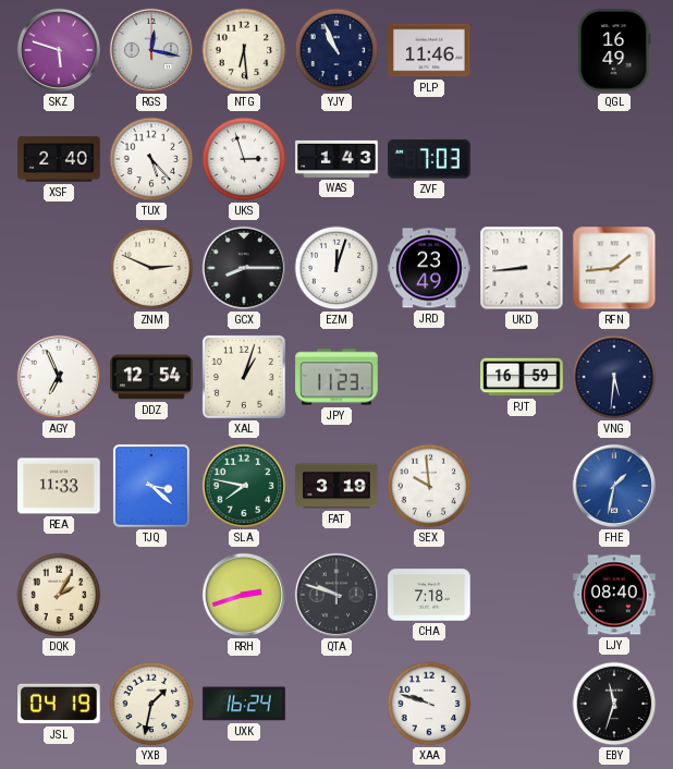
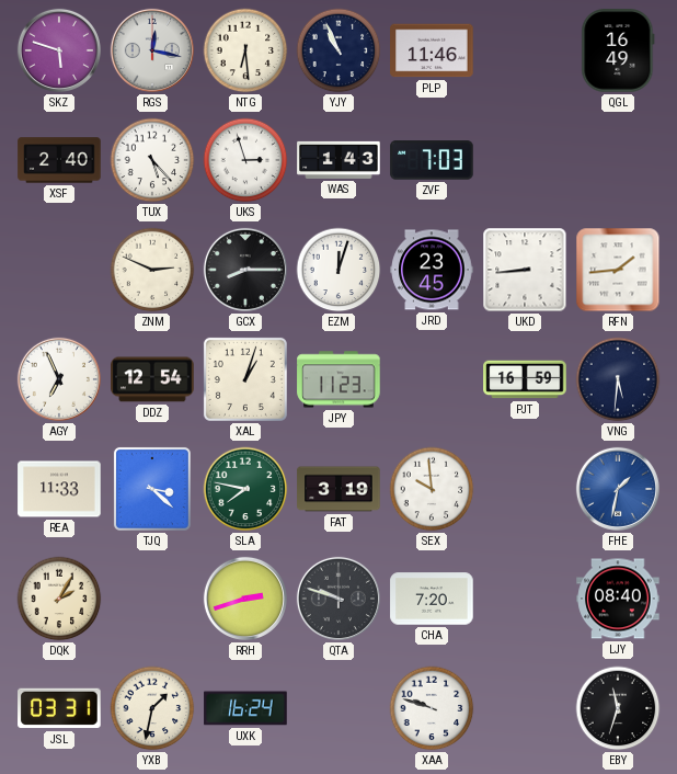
JRD: 23:49 -> 23:45 (432, 270)
CHA: 7:18 -> 7:20 (432, 599)
JSL: 04:19 -> 03:31 (59, 708)
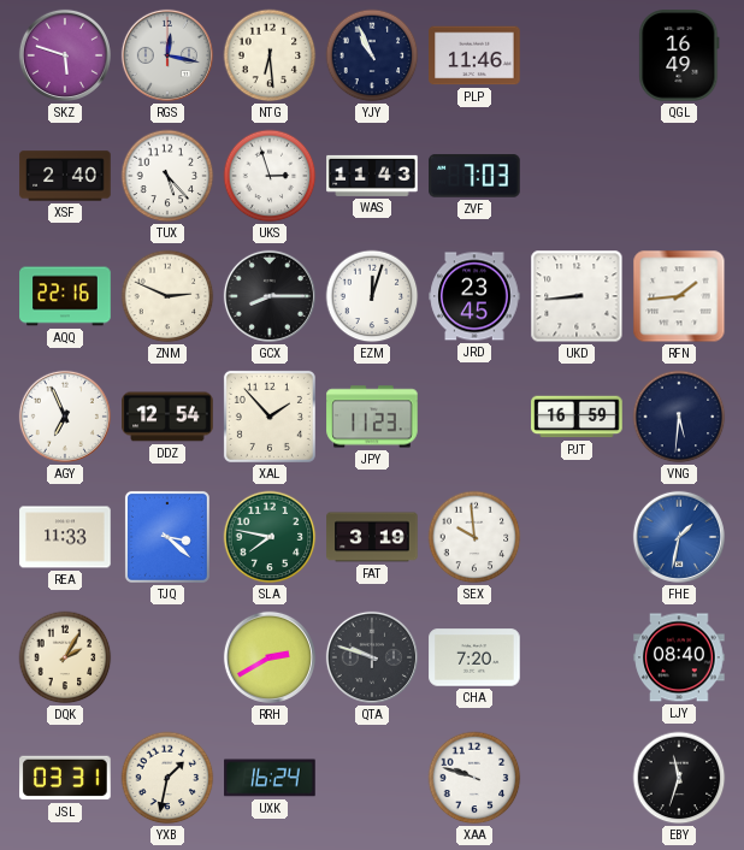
WAS: 1:43 -> 11:43 (372, 176)
AQQ: none -> 22:16 (65, 296)
XAL: 1:03 -> 1:53 (270, 417)
RRH: 2:42 -> 2:40 (270, 657)
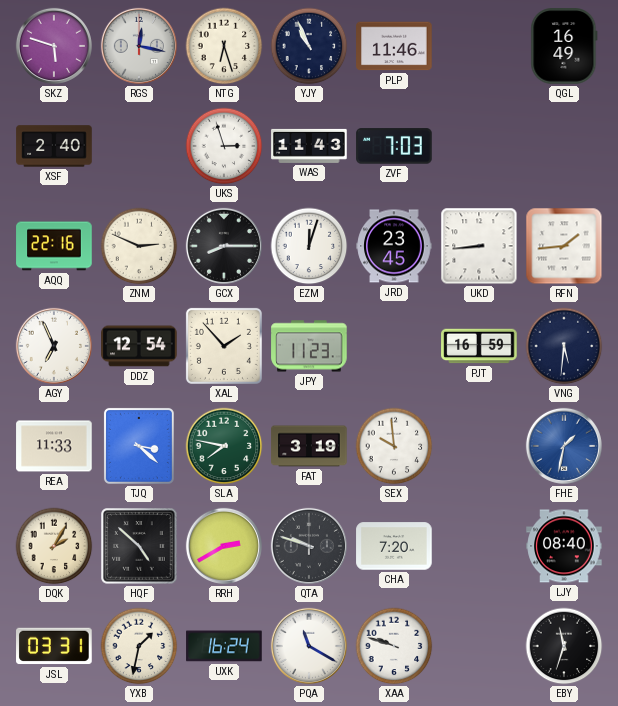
NTG: 6:29 -> 6:27 (224, 46)
TUX: 5:23 -> none (167, 176)
HQF: none -> 4:52 (139, 546)
PQA: none -> 11:20 (309, 646)
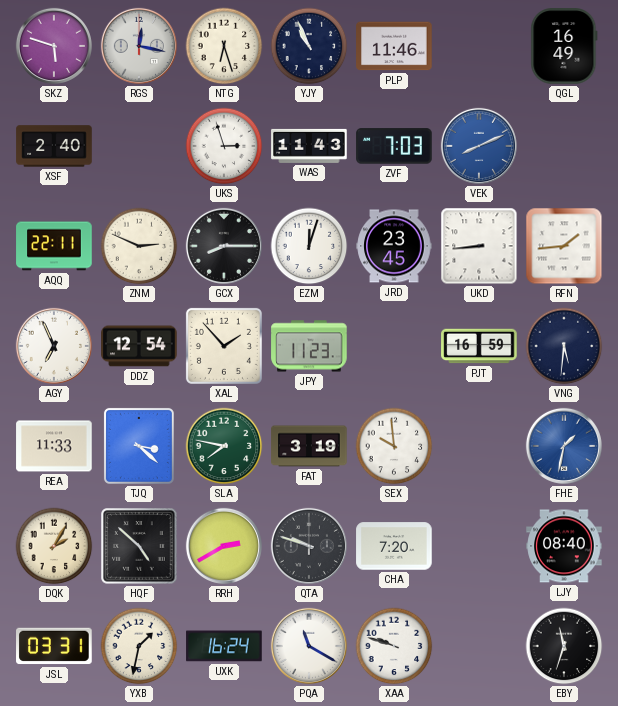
VEK: none -> 8:11 (479, 146)
AQQ: 22:16 -> 22:11 (54, 246)
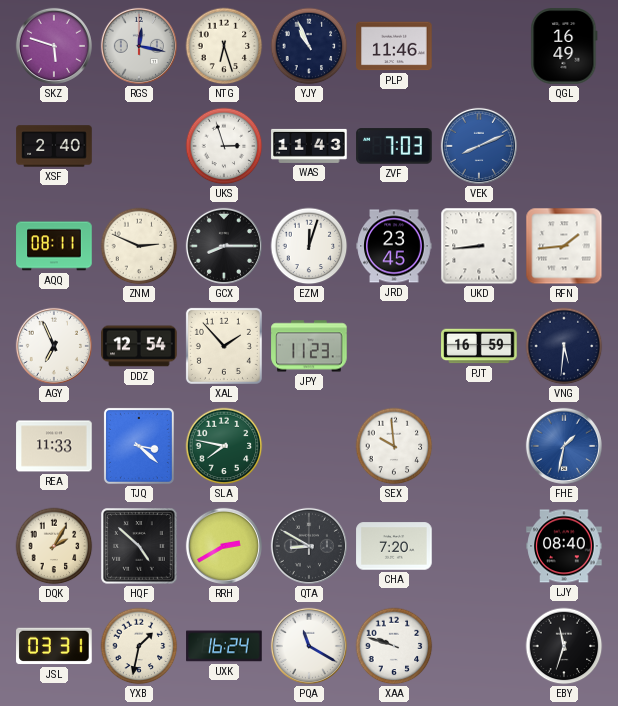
AQQ: 22:11 -> 08:11 (54, 246)
FAT: 3:19 -> none (309, 446)
QTA: 9:48 -> 8:50 (309, 546)
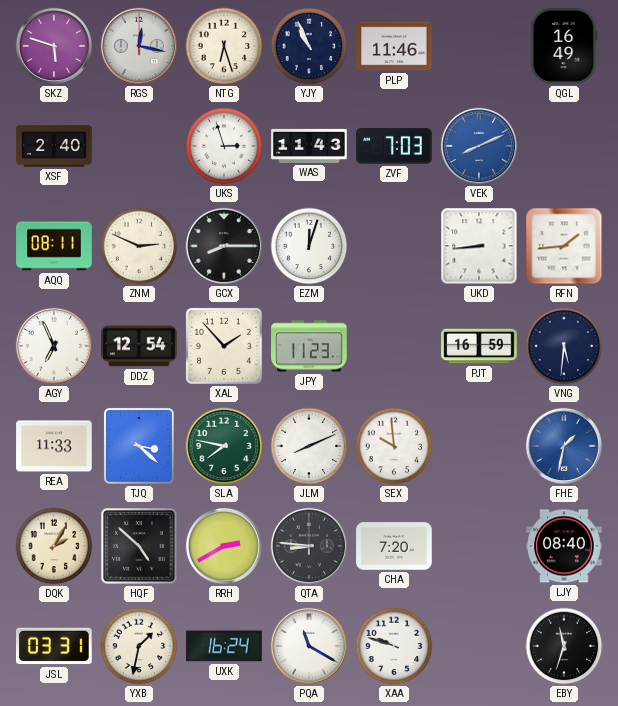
JRD: 23:45 -> none (394, 246)
JLM: none -> 8:11 (309, 446)
QTA: 8:50 -> 8:46 (309, 546)
